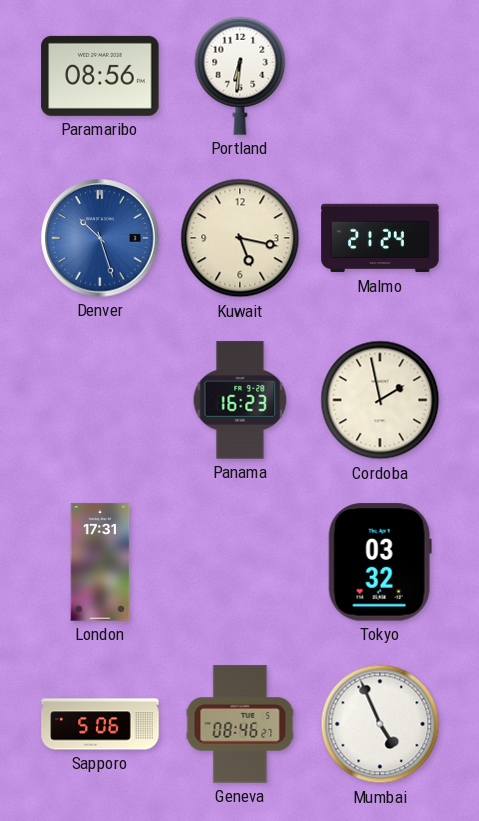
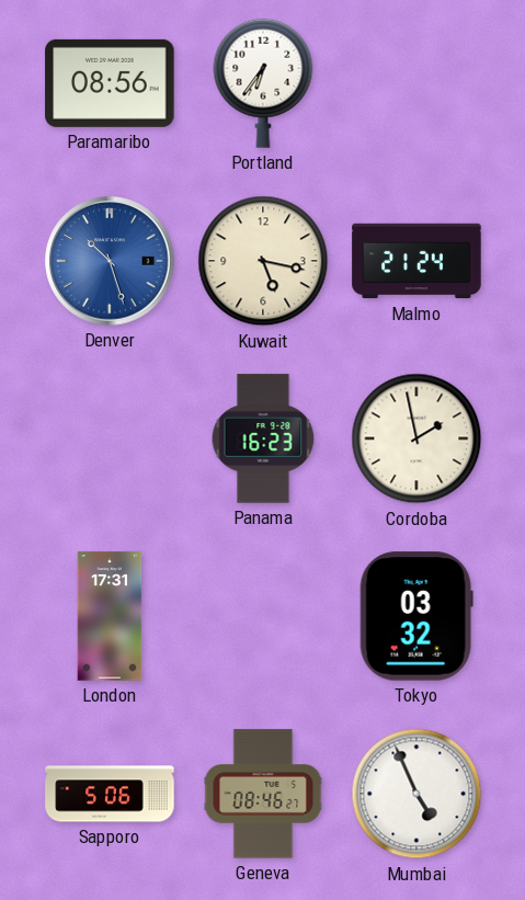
Portland: 6:31 -> 6:36 (263, 83)
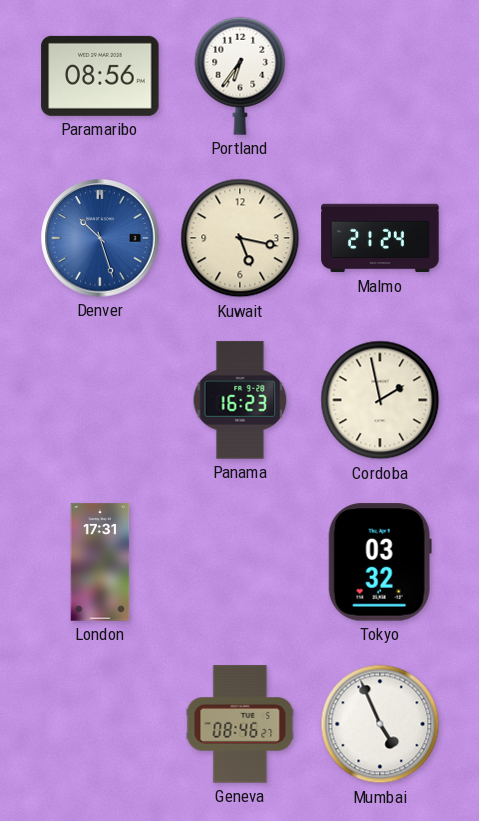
Sapporo: 5:06 -> none (110, 794)
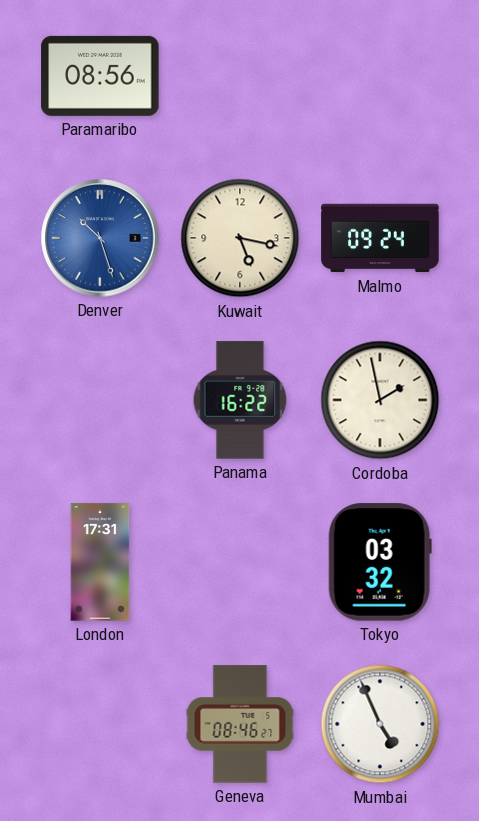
Portland: 6:36 -> none (240, 76)
Malmo: 21:24 -> 09:24 (380, 238)
Panama: 16:23 -> 16:22 (240, 400)
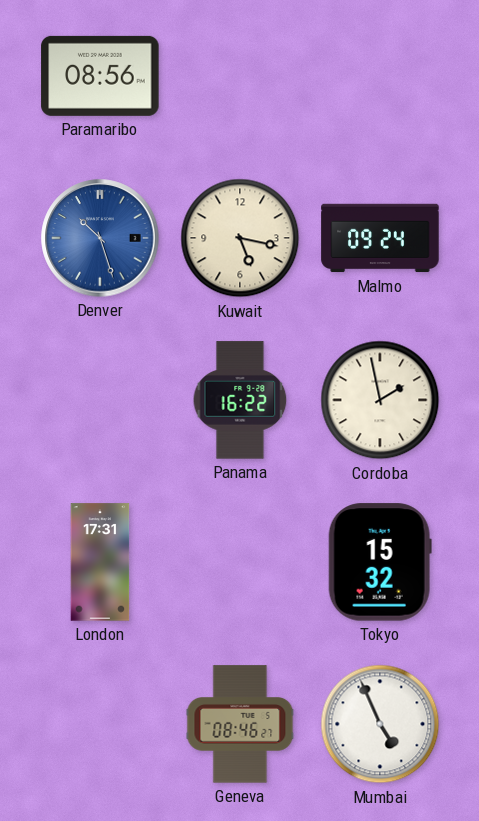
Tokyo: 03:32 -> 15:32 (380, 562)
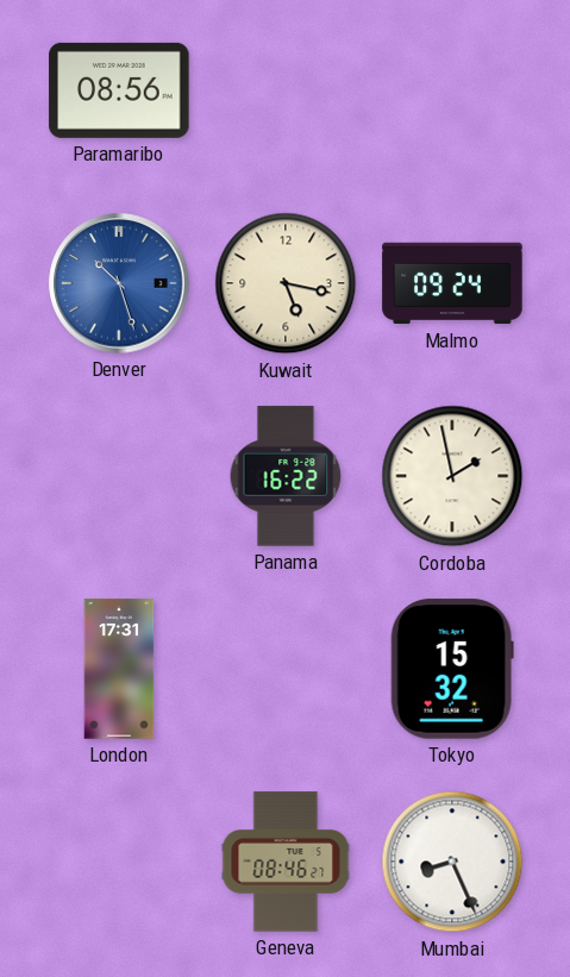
Mumbai: 4:56 -> 8:26 (452, 862)
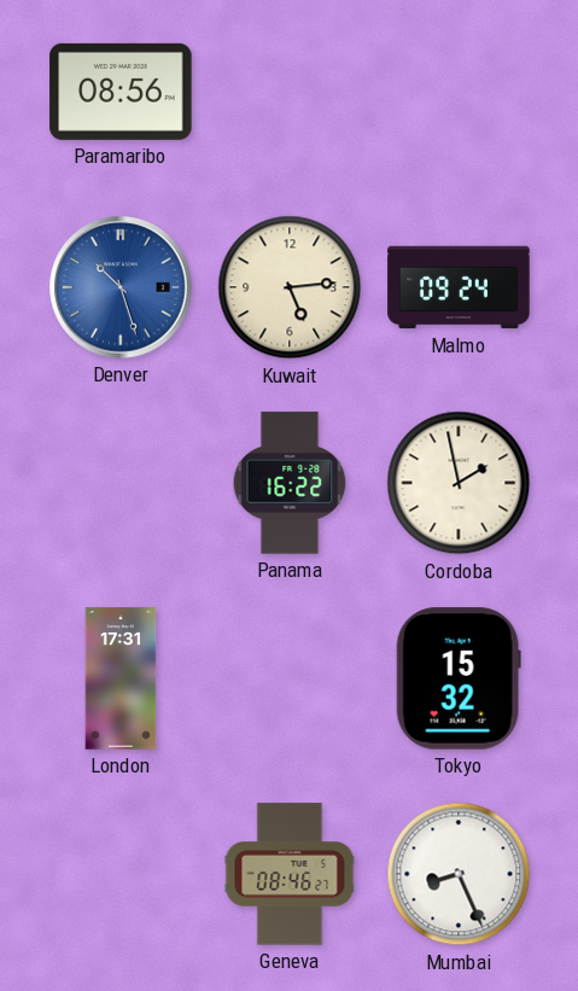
Kuwait: 5:17 -> 5:14 (290, 287)
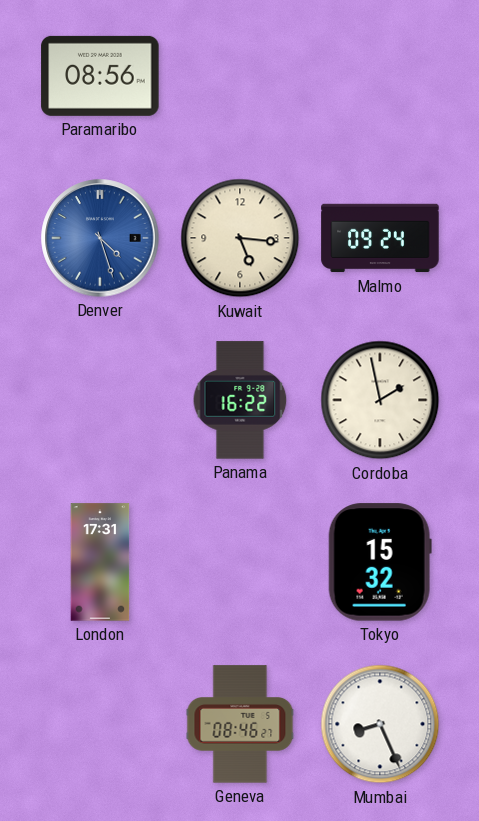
Denver: 10:27 -> 4:27 (100, 238)
Kuwait: 5:14 -> 5:16 (240, 238)
